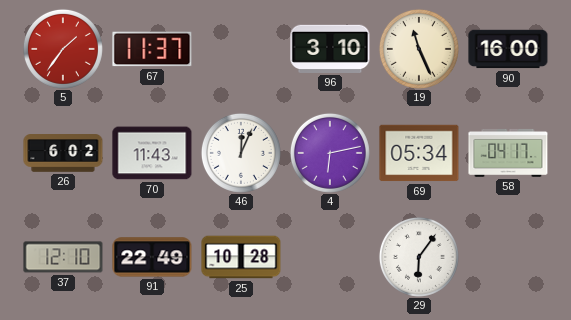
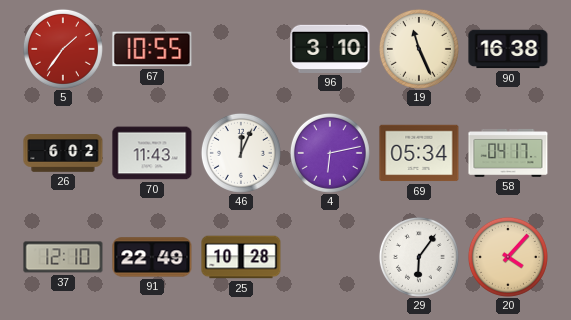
67: 11:37 -> 10:55 (152, 49)
90: 16:00 -> 16:38 (508, 49)
20: none -> 4:07 (508, 257)
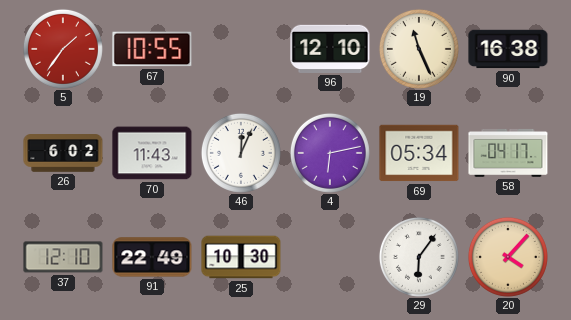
96: 3:10 -> 12:10 (330, 49)
25: 10:28 -> 10:30 (241, 257)
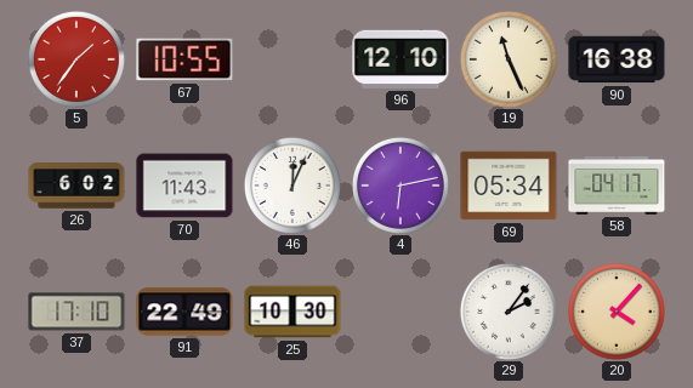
37: 12:10 -> 17:10 (76, 312)
29: 6:06 -> 2:06 (509, 312)
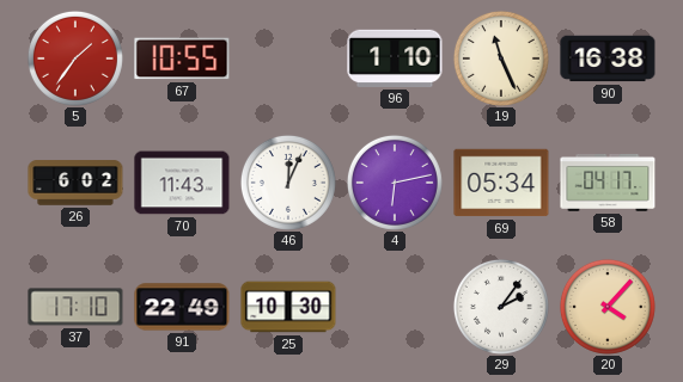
96: 12:10 -> 1:10 (395, 58)
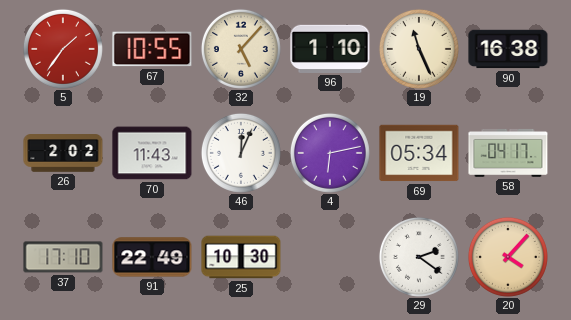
32: none -> 5:07 (241, 49)
26: 6:02 -> 2:02 (63, 153)
29: 2:06 -> 2:21 (419, 257)
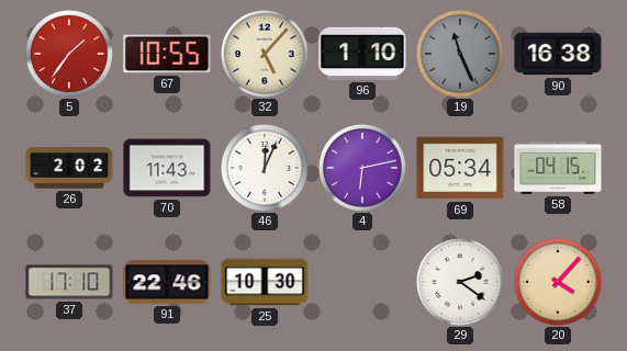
19 dial: cream -> grey (460, 54)
58: 04:17 -> 04:15 (558, 168)
91: 22:49 -> 22:46 (167, 282)
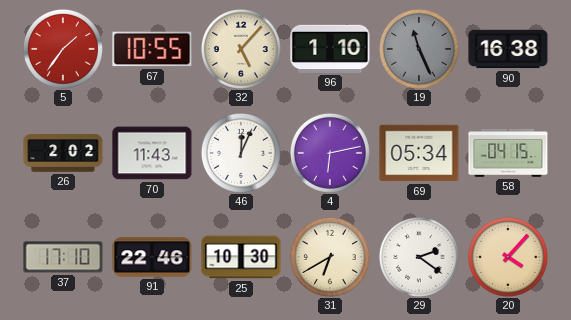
31: none -> 6:40 (330, 257)
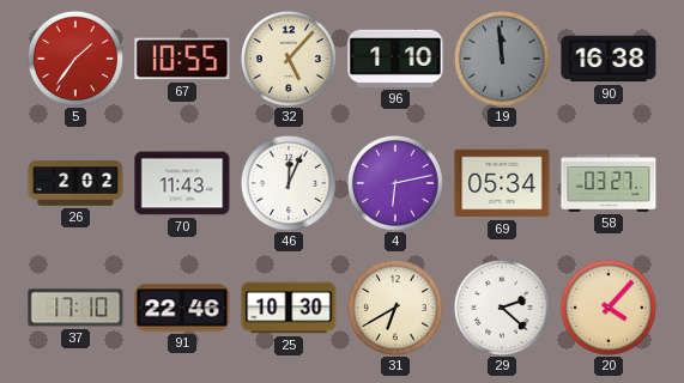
19: 11:26 -> 11:59 (502, 59)
58: 04:15 -> 03:27 (609, 183)
29: 2:21 -> 2:22 (502, 308)
